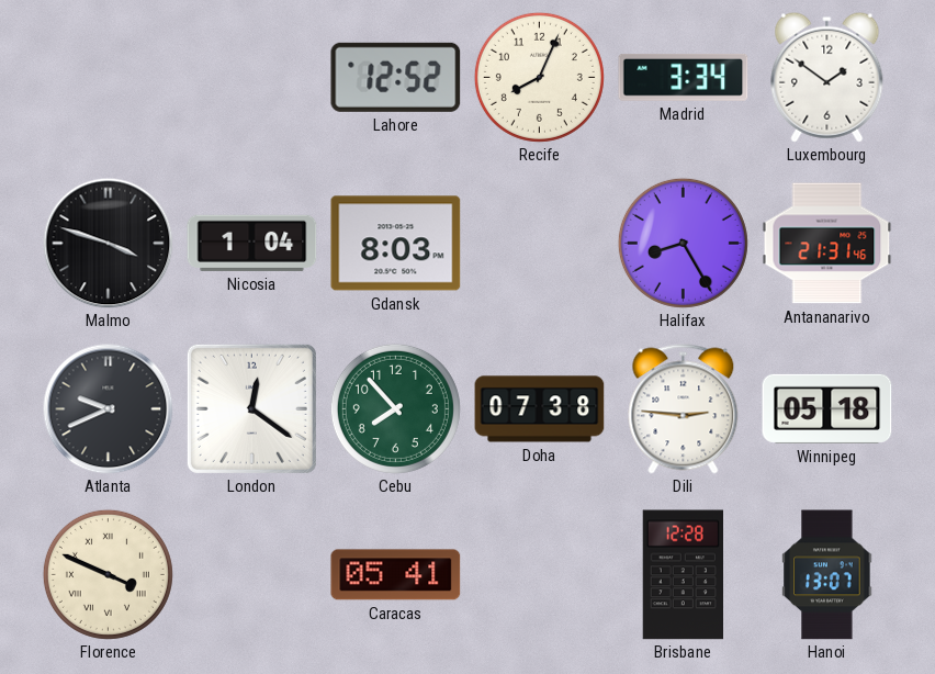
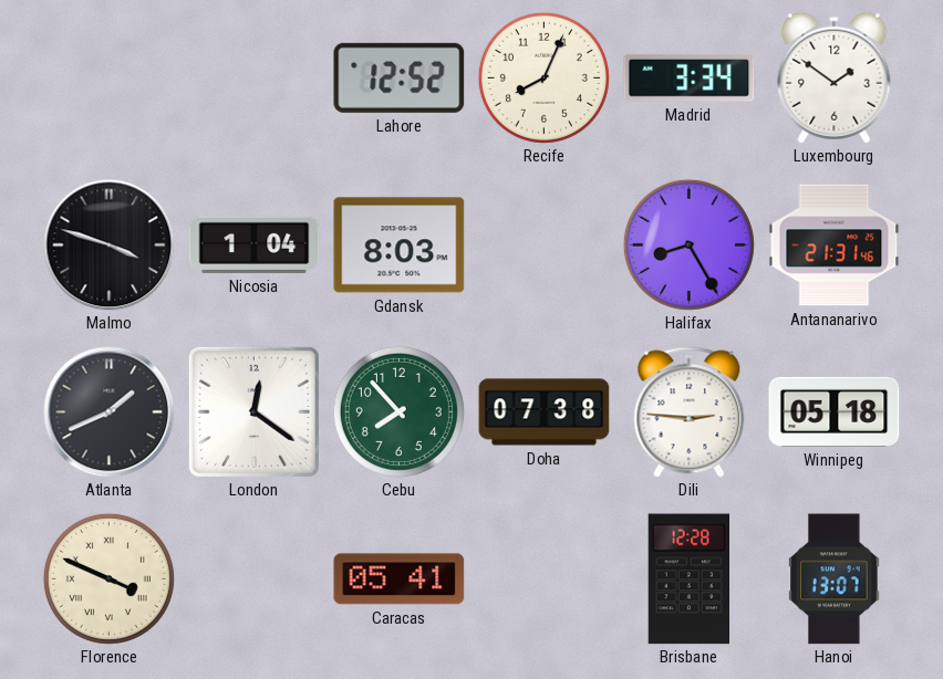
Atlanta: 9:41 -> 1:41 (110, 412)
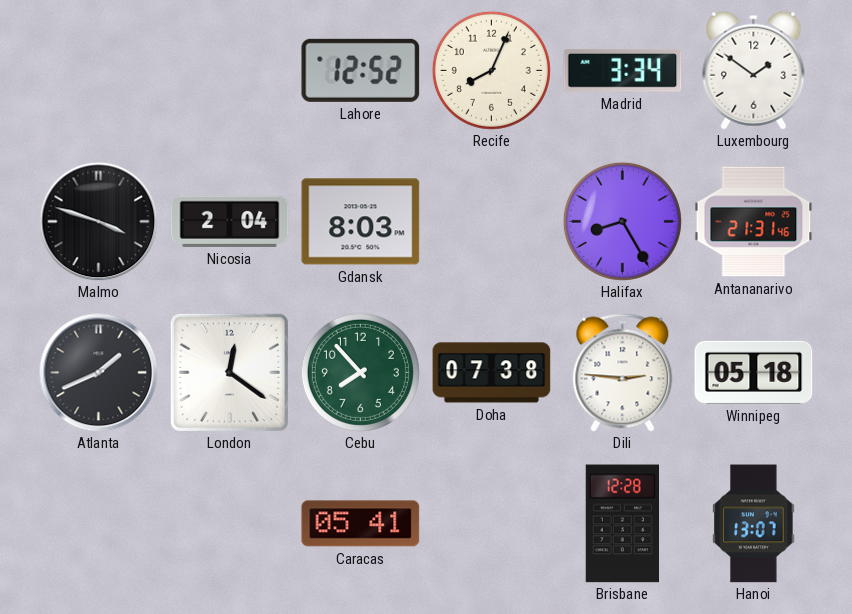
Nicosia: 1:04 -> 2:04 (230, 221)
Florence: 3:49 -> none (108, 578)
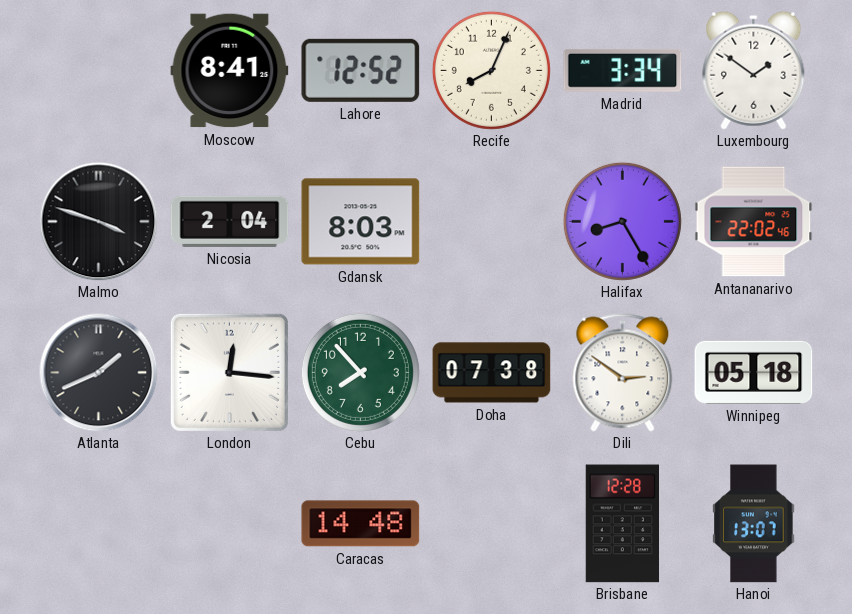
Moscow: none -> 8:41 (230, 71)
Antananarivo: 21:31 -> 22:02 (754, 222)
London: 12:21 -> 12:16 (229, 372)
Dili: 2:46 -> 2:51 (623, 373)
Caracas: 05:41 -> 14:48 (361, 524)
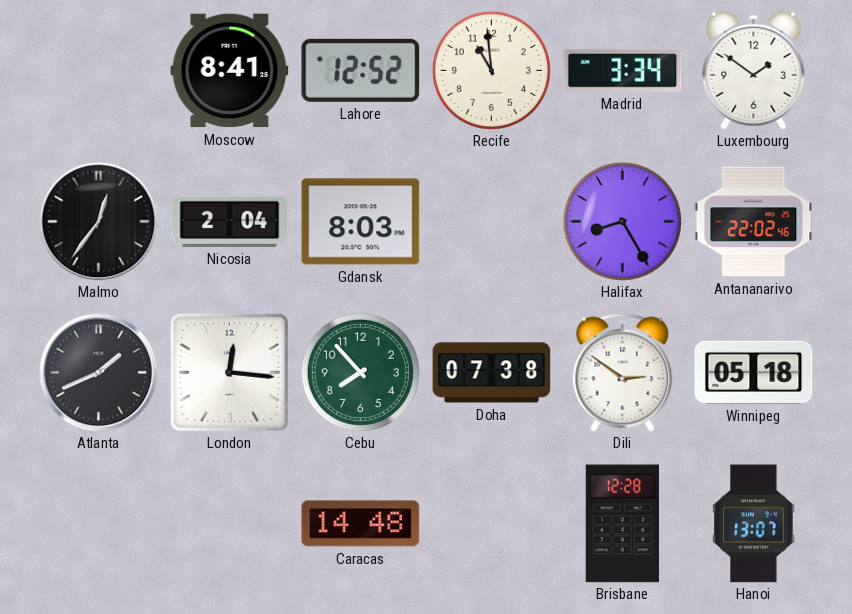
Recife: 8:04 -> 10:59 (491, 70)
Malmo: 3:48 -> 12:36 (99, 222)
